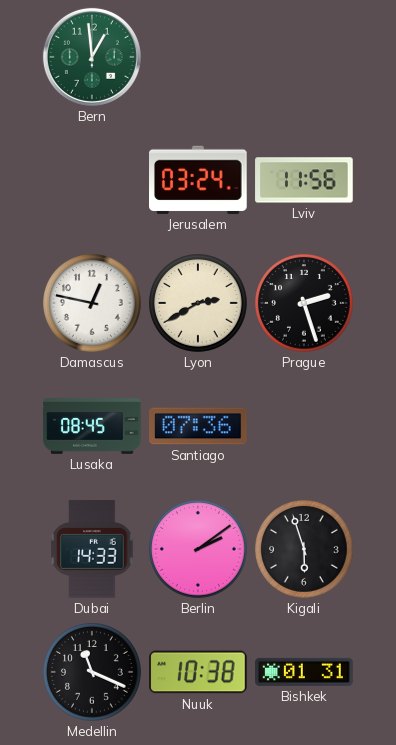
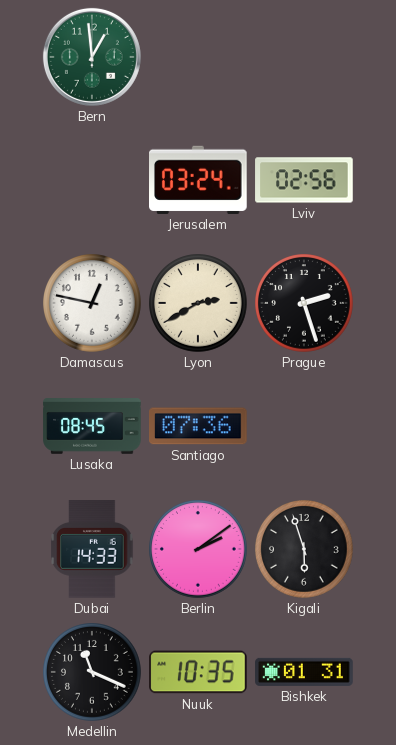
Lviv: 11:56 -> 02:56 (304, 180)
Nuuk: 10:38 -> 10:35 (198, 672)
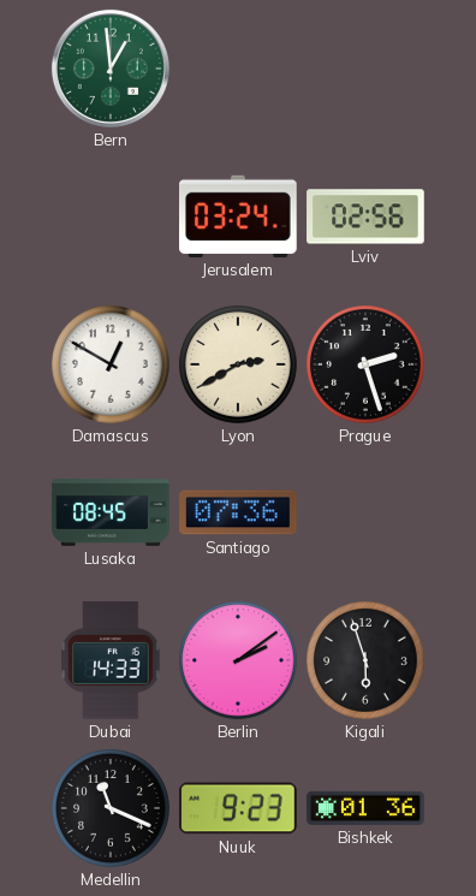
Damascus: 12:47 -> 12:50 (112, 366)
Nuuk: 10:35 -> 9:23 (238, 808)
Bishkek: 01:31 -> 01:36 (365, 808)
